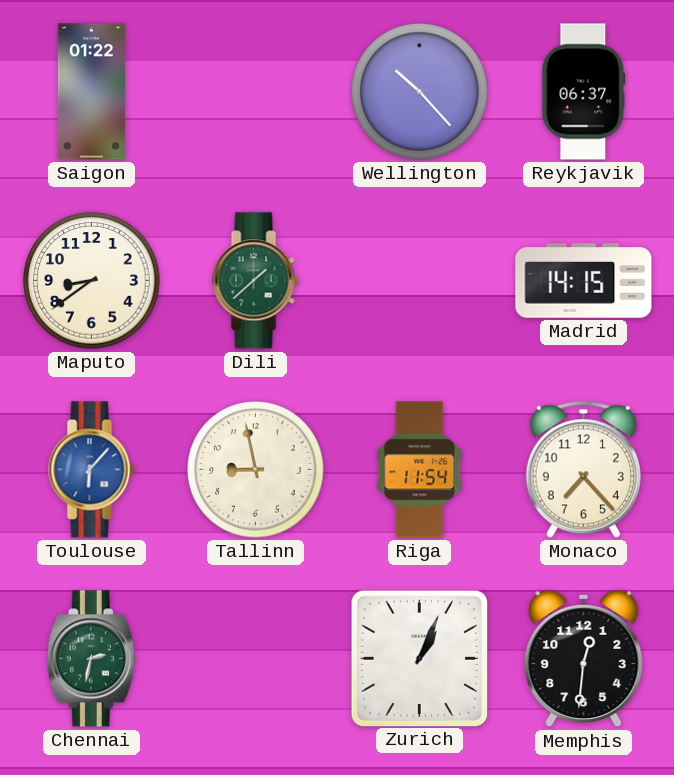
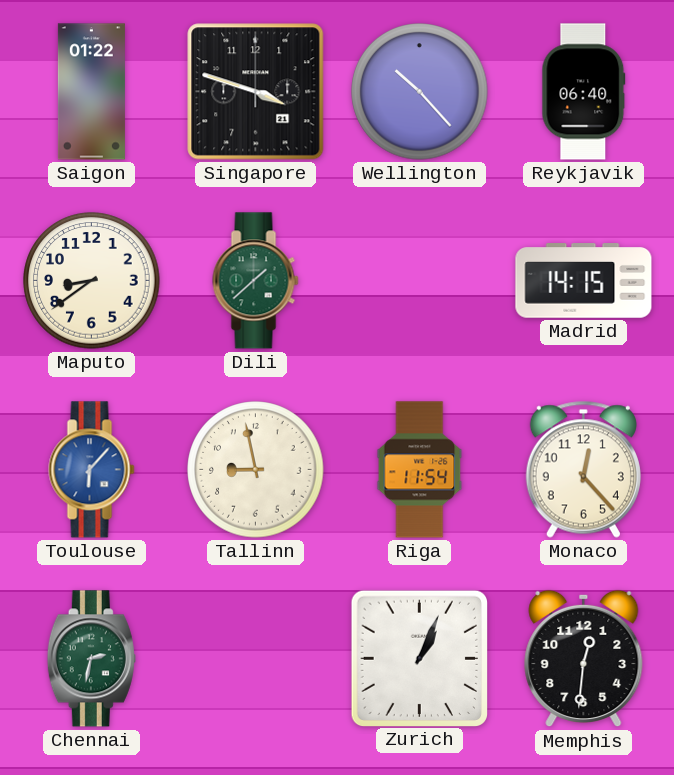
Singapore: none -> 3:48 (256, 92)
Reykjavik: 06:37 -> 06:40 (584, 92)
Monaco: 7:23 -> 12:23 (583, 469)
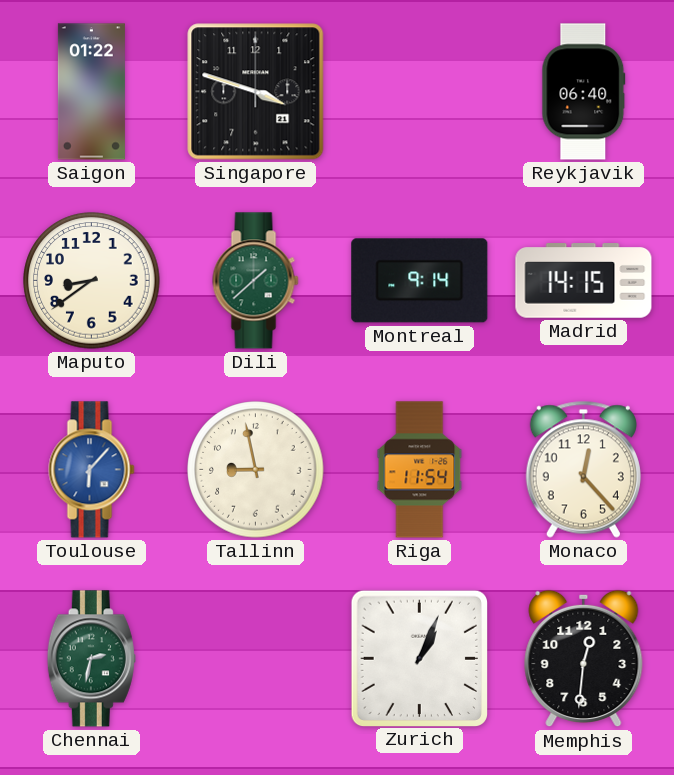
Wellington: 10:23 -> none (420, 92)
Montreal: none -> 9:14 (420, 281)
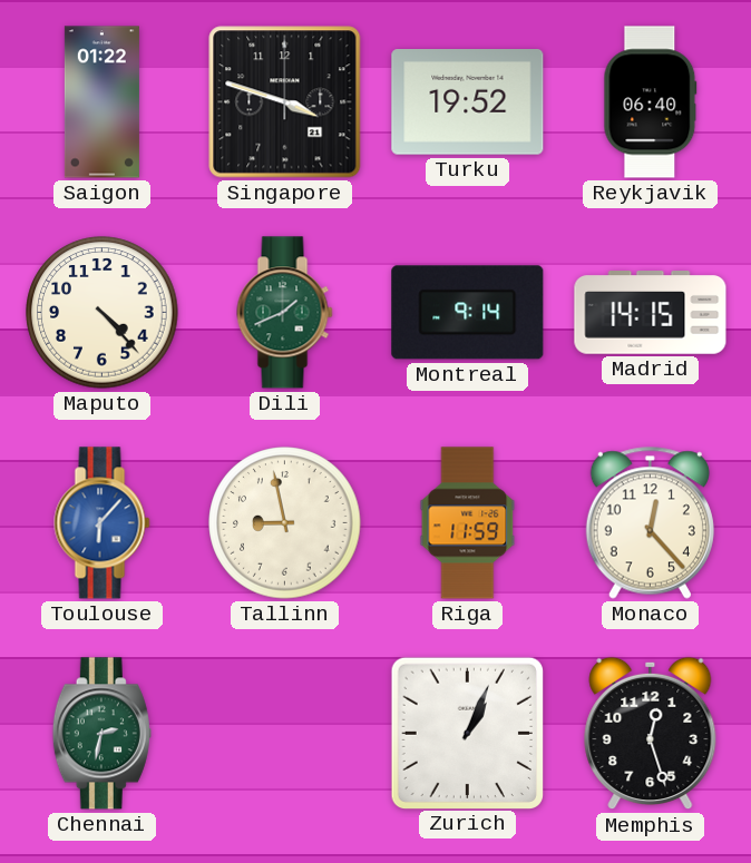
Turku: none -> 19:52 (468, 102)
Maputo: 8:39 -> 4:23 (103, 313)
Dili: 1:38 -> 1:41 (285, 313)
Riga: 11:54 -> 11:59 (468, 523)
Memphis: 12:31 -> 12:27 (651, 734)
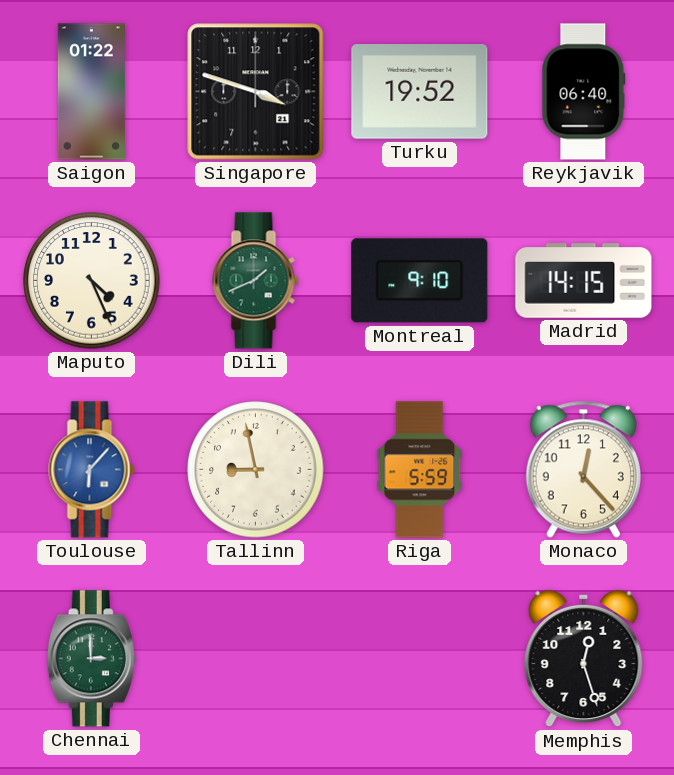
Maputo: 4:23 -> 4:26 (92, 281)
Montreal: 9:14 -> 9:10 (420, 281)
Riga: 11:59 -> 5:59 (420, 470)
Chennai: 2:32 -> 3:00 (91, 659)
Zurich: 1:04 -> none (467, 733)
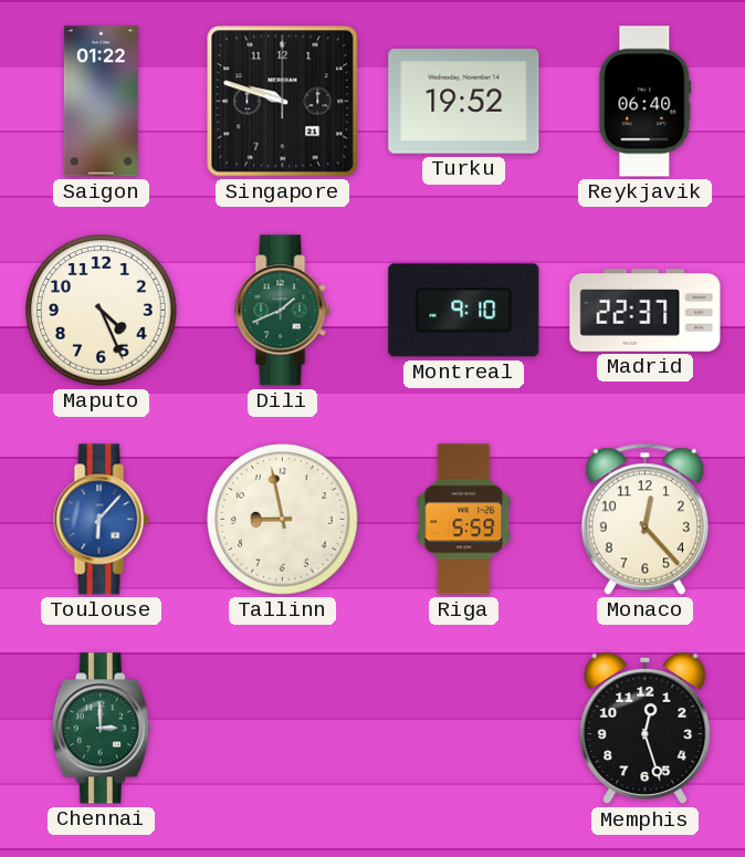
Singapore: 3:48 -> 9:48 (283, 102)
Madrid: 14:15 -> 22:37 (646, 311)
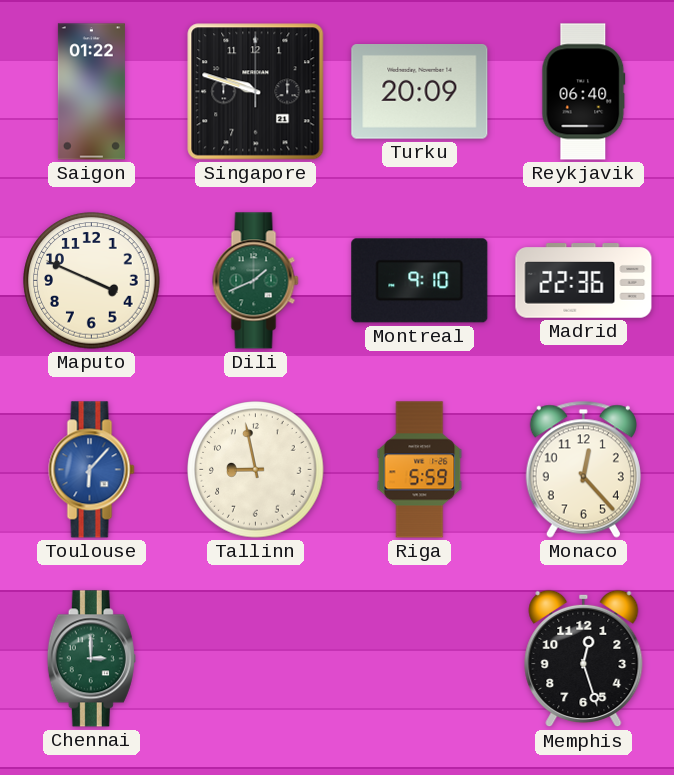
Turku: 19:52 -> 20:09 (420, 92)
Maputo: 4:26 -> 3:49 (92, 281)
Madrid: 22:37 -> 22:36 (584, 281)
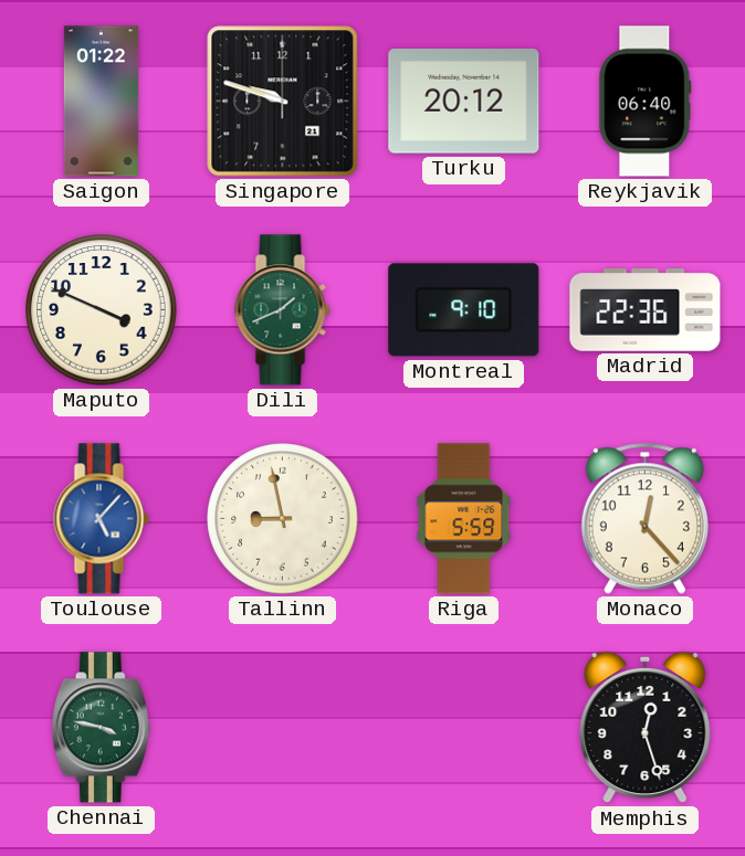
Turku: 20:09 -> 20:12 (464, 102)
Toulouse: 6:07 -> 5:07 (102, 519)
Chennai: 3:00 -> 3:47 (101, 728)
